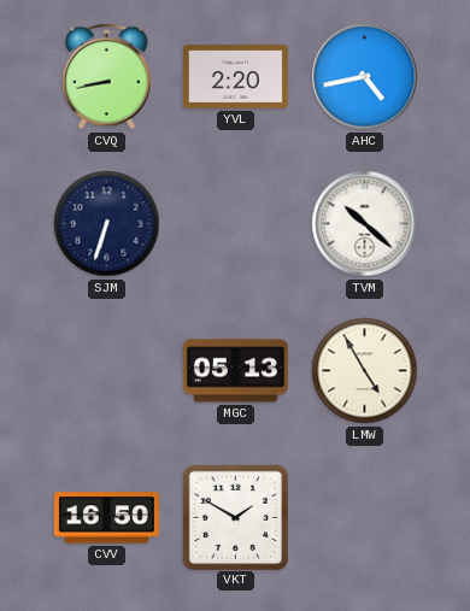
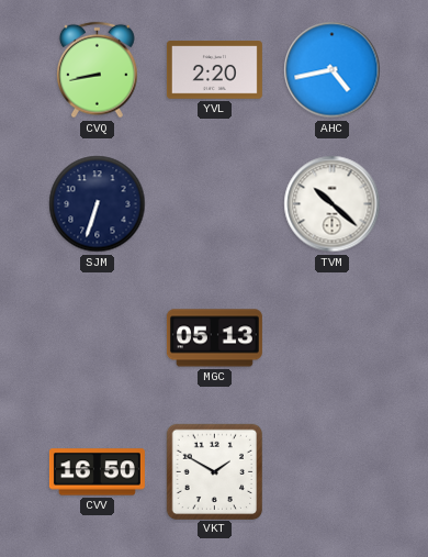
LMW: 4:55 -> none (365, 371)
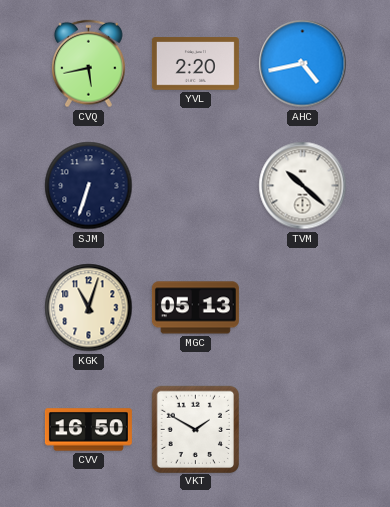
CVQ: 8:43 -> 5:43 (89, 64)
KGK: none -> 11:03 (89, 308)
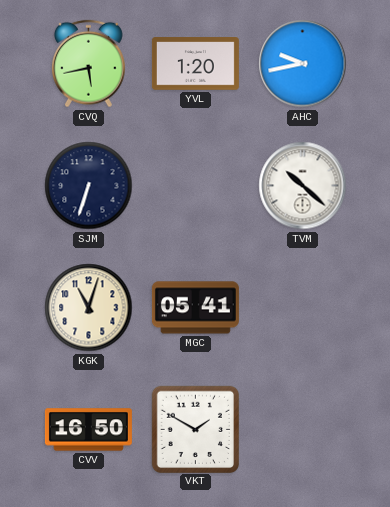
YVL: 2:20 -> 1:20 (195, 64)
AHC: 4:43 -> 9:43 (303, 64)
MGC: 05:13 -> 05:41 (195, 308)
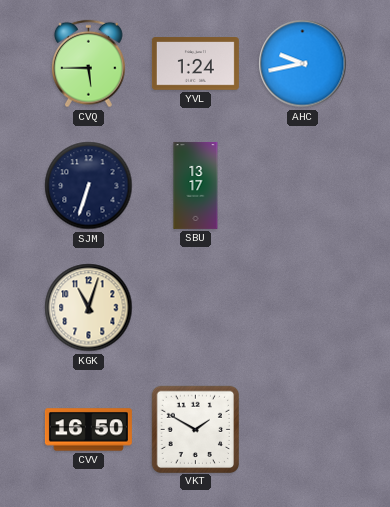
CVQ: 5:43 -> 5:45 (89, 64)
YVL: 1:20 -> 1:24 (195, 64)
SBU: none -> 13:17 (196, 185)
TVM: 10:22 -> none (303, 186)
MGC: 05:41 -> none (195, 308)
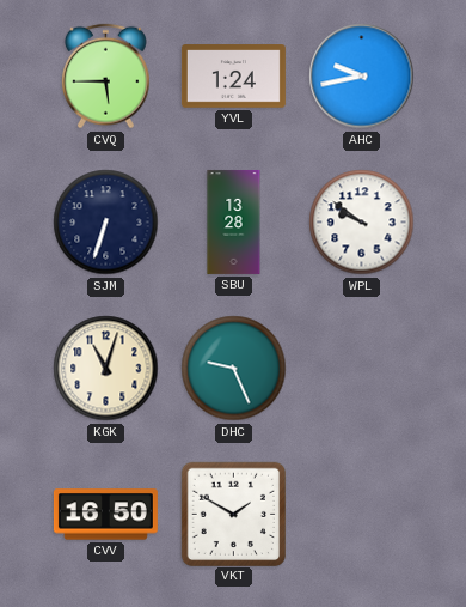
SBU: 13:17 -> 13:28 (234, 221)
WPL: none -> 9:51 (362, 223)
DHC: none -> 9:26 (234, 369)
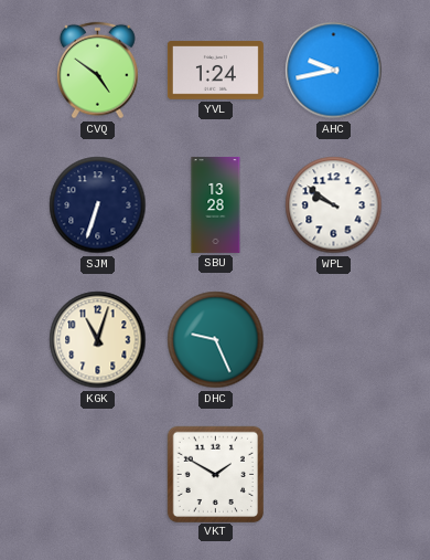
CVQ: 5:45 -> 4:51 (98, 71)
CVV: 16:50 -> none (105, 515)
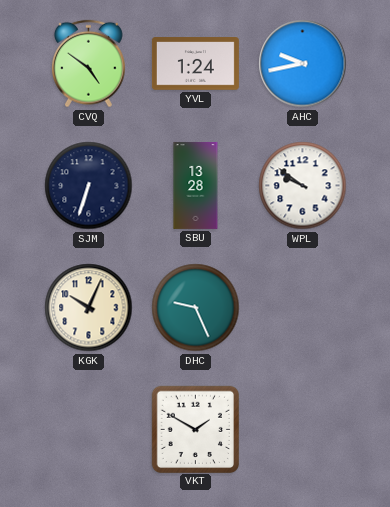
KGK: 11:03 -> 10:04 (89, 308)
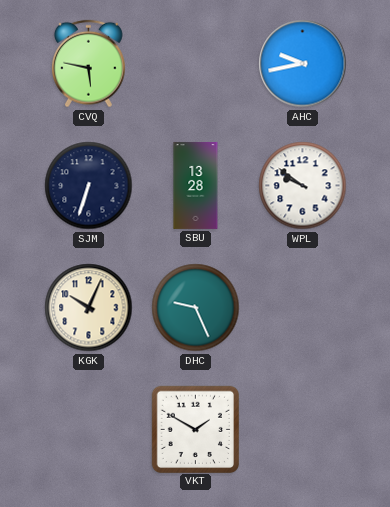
CVQ: 4:51 -> 5:47 (89, 64)
YVL: 1:24 -> none (195, 64)
